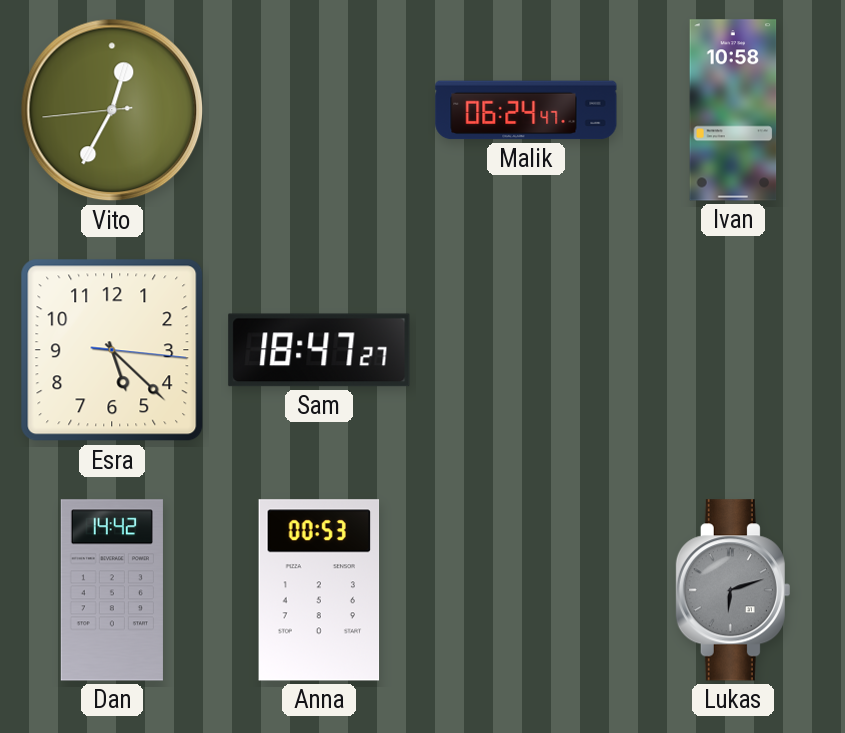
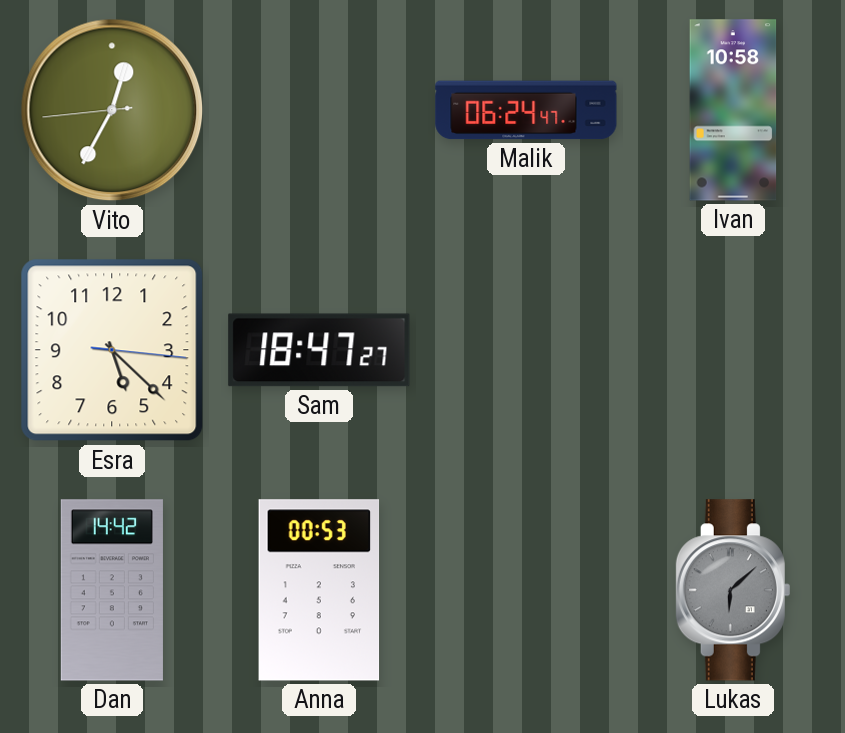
Lukas: 6:12 -> 6:08 (733, 590)
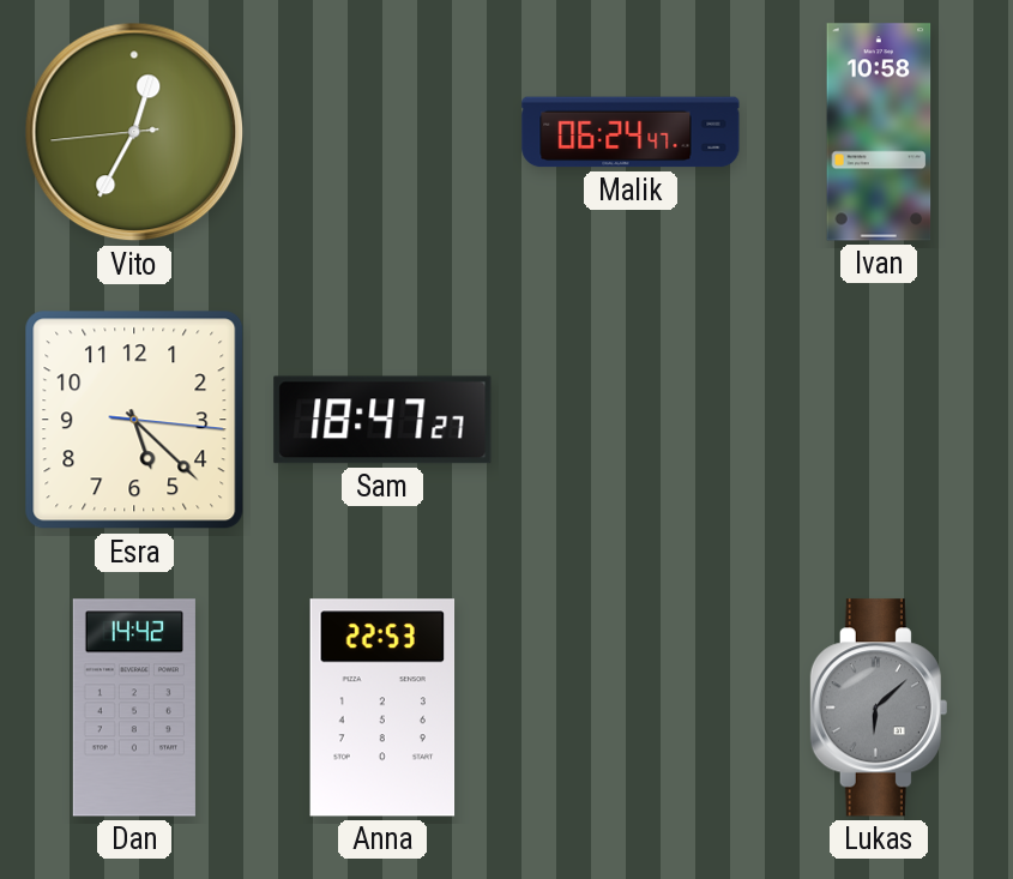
Anna: 00:53 -> 22:53 (382, 708)
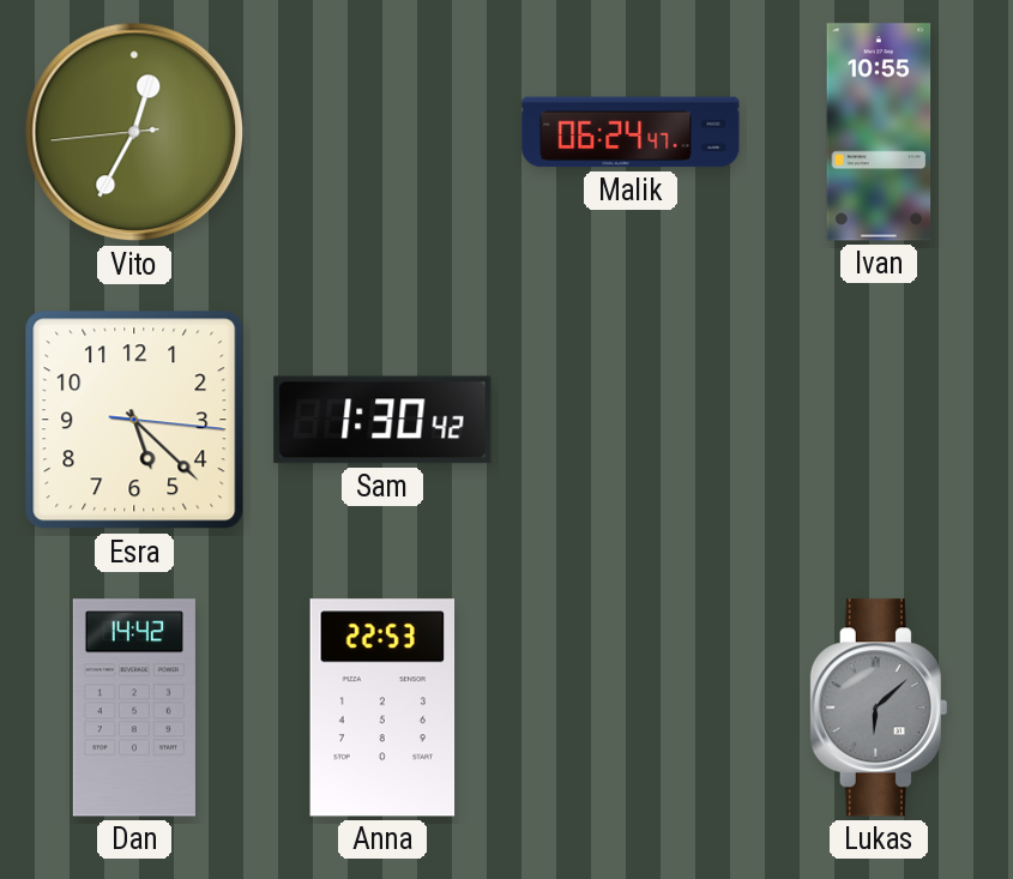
Ivan: 10:58 -> 10:55 (879, 132)
Sam: 18:47 -> 1:30 (382, 420)
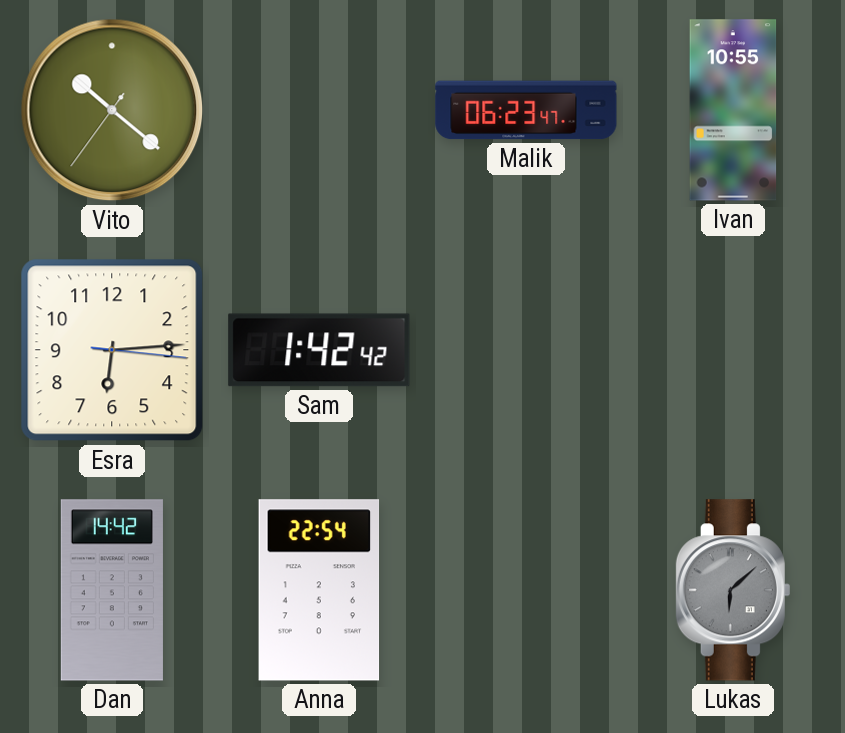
Vito: 12:34 -> 10:21 (112, 110)
Malik: 06:24 -> 06:23 (526, 110)
Esra: 5:22 -> 6:14 (112, 350)
Sam: 1:30 -> 1:42 (319, 350)
Anna: 22:53 -> 22:54 (319, 590)
